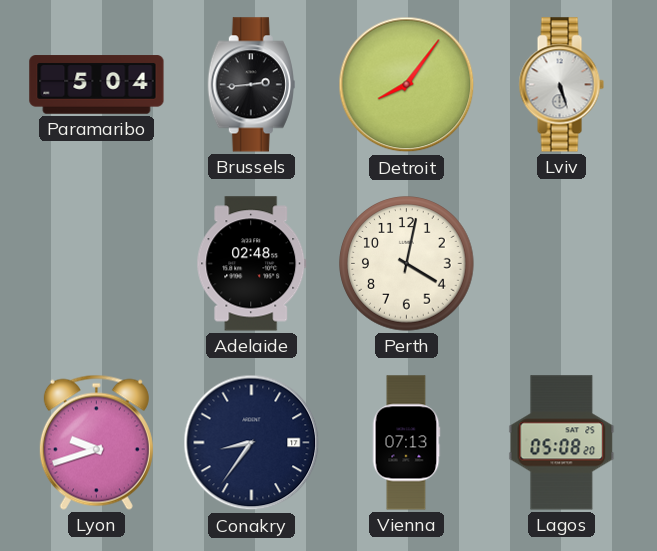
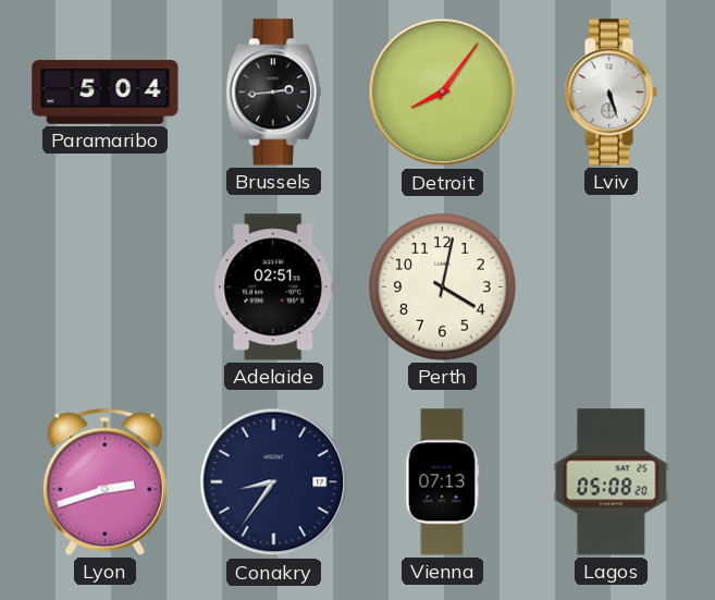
Adelaide: 02:48 -> 02:51 (274, 287)
Lyon: 9:42 -> 2:42 (104, 481)
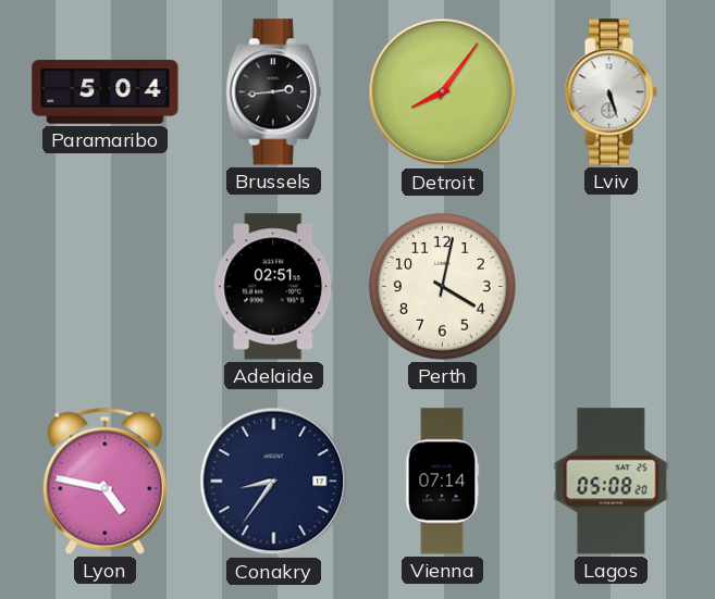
Lyon: 2:42 -> 4:47 (104, 481)
Vienna: 07:13 -> 07:14 (442, 482)
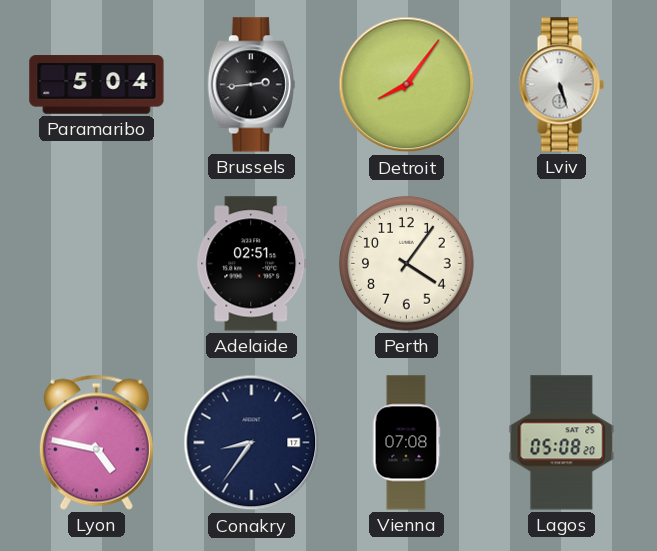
Perth: 4:02 -> 4:06 (407, 264)
Vienna: 07:14 -> 07:08 (406, 443)
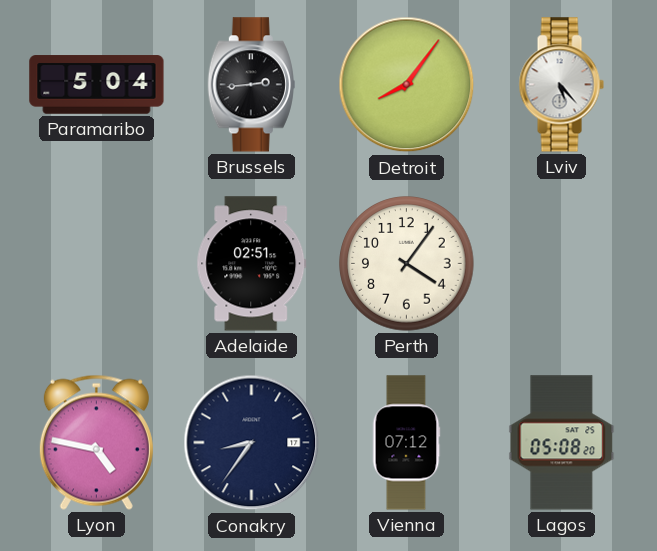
Lviv: 5:27 -> 5:23 (561, 85)
Vienna: 07:08 -> 07:12 (406, 443)
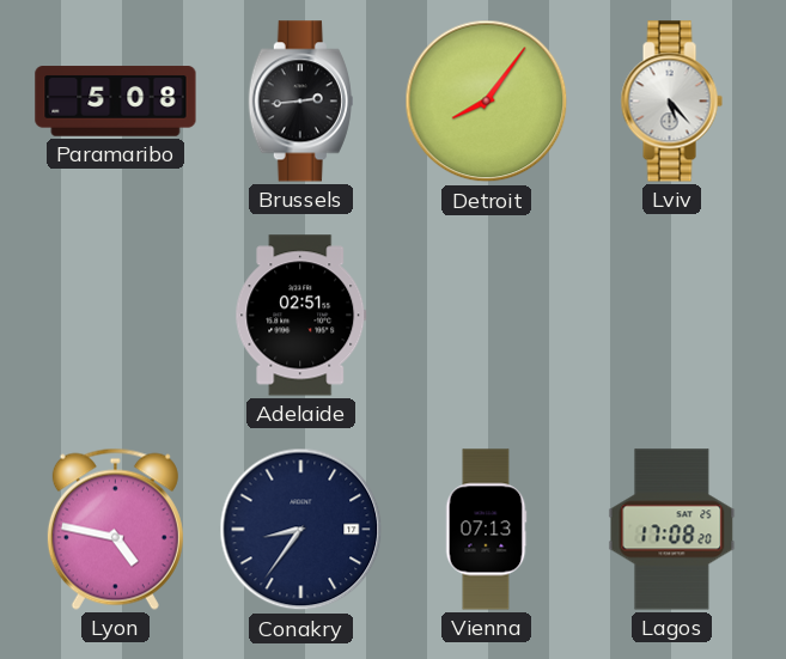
Paramaribo: 5:04 -> 5:08 (116, 102)
Perth: 4:06 -> none (407, 264)
Vienna: 07:12 -> 07:13 (486, 530)
Lagos: 05:08 -> 17:08 (672, 530)
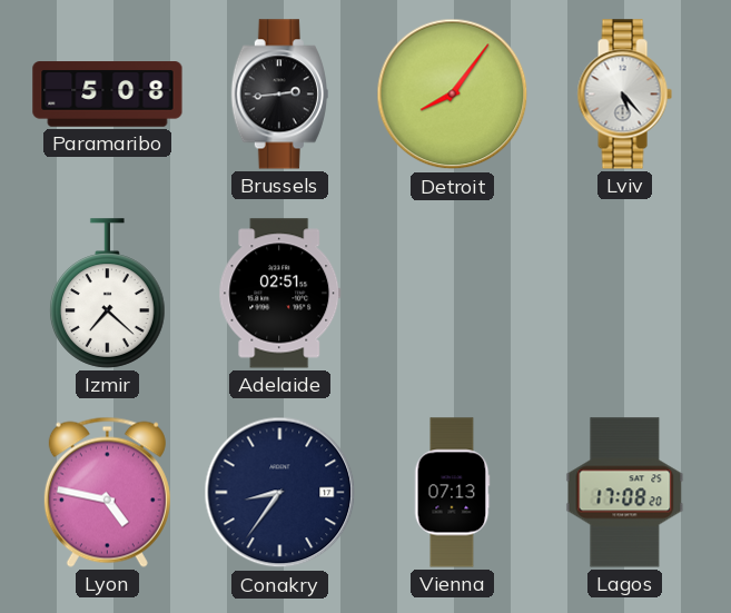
Izmir: none -> 7:22 (108, 294)
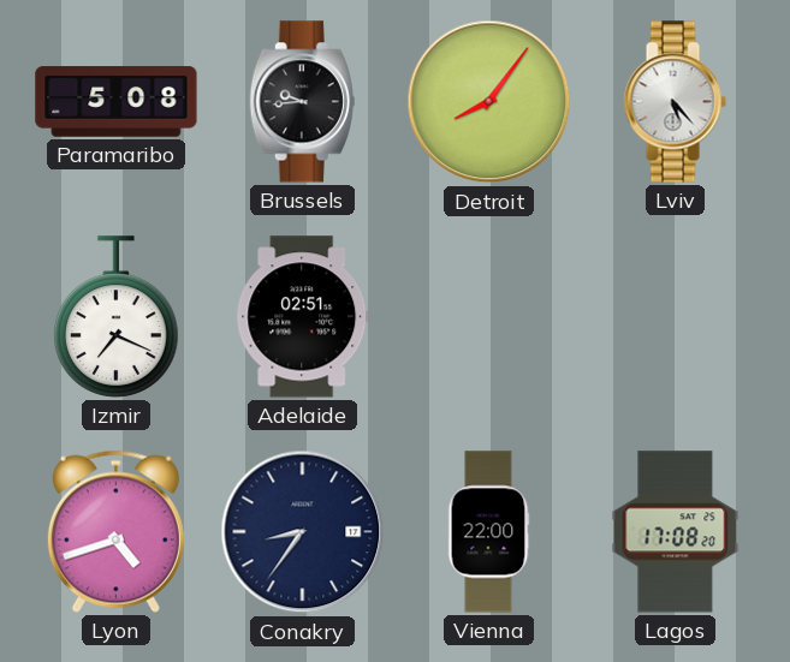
Brussels: 2:44 -> 9:44 (302, 102)
Izmir: 7:22 -> 7:19 (117, 317)
Lyon: 4:47 -> 4:42 (115, 531)
Vienna: 07:13 -> 22:00 (488, 532)
